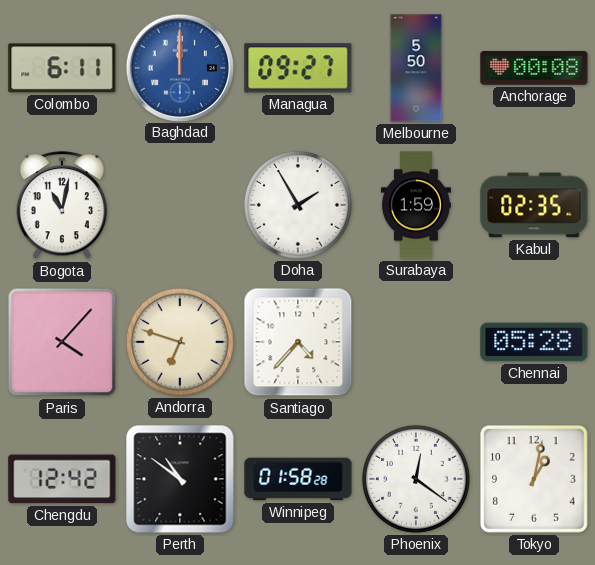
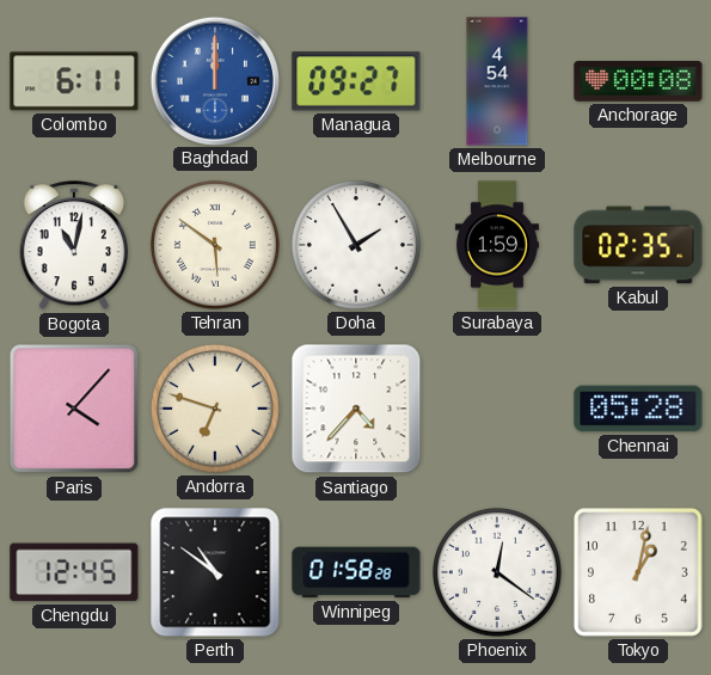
Melbourne: 5:50 -> 4:54 (497, 81)
Tehran: none -> 5:51 (215, 245)
Chengdu: 12:42 -> 12:45 (74, 572)
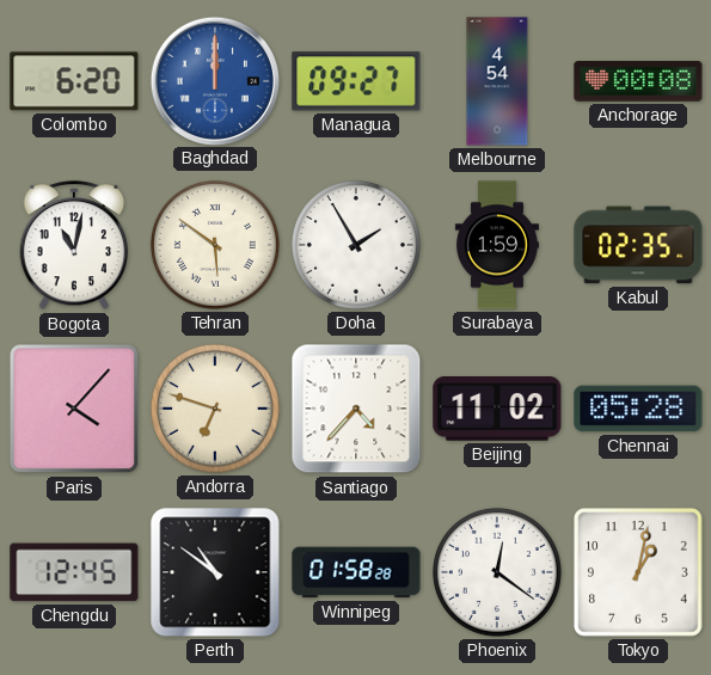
Colombo: 6:11 -> 6:20 (74, 81)
Beijing: none -> 11:02 (497, 410)
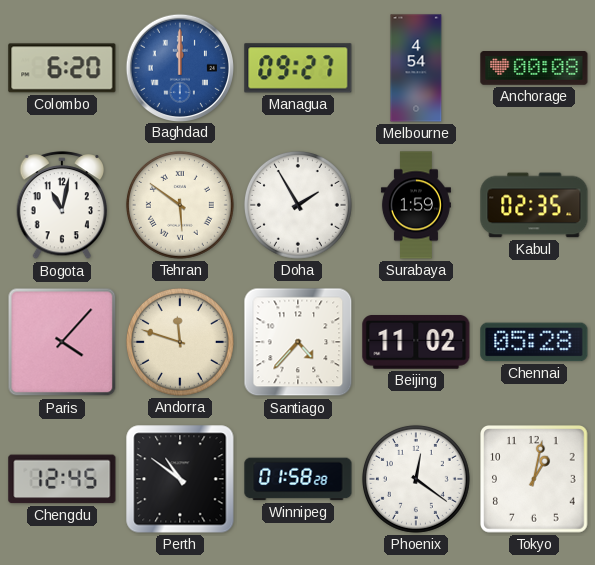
Andorra: 6:48 -> 11:48 (180, 342)
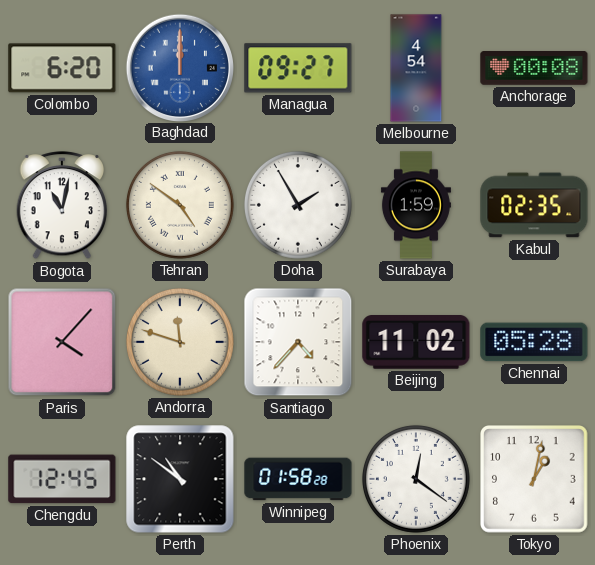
Tehran: 5:51 -> 4:51 (180, 205)
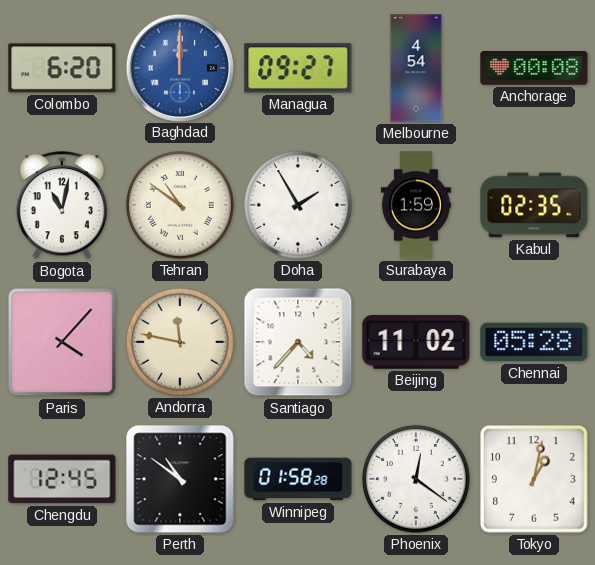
Tehran: 4:51 -> 10:51 (180, 205)
Andorra: 11:48 -> 11:47 (180, 342)
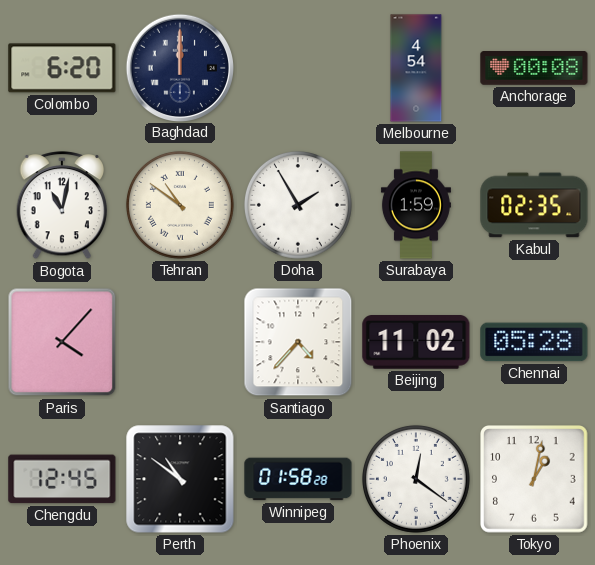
Baghdad dial: blue -> navy (179, 67)
Managua: 09:27 -> none (298, 68)
Andorra: 11:47 -> none (180, 342)
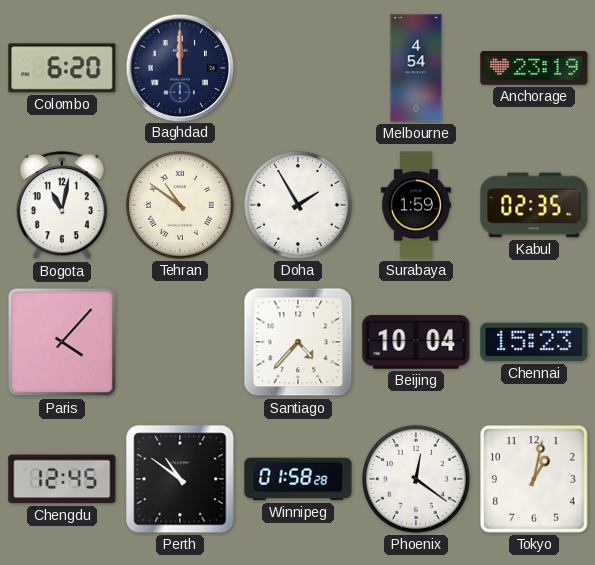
Anchorage: 00:08 -> 23:19 (534, 69)
Beijing: 11:02 -> 10:04 (416, 343)
Chennai: 05:28 -> 15:23 (534, 342)
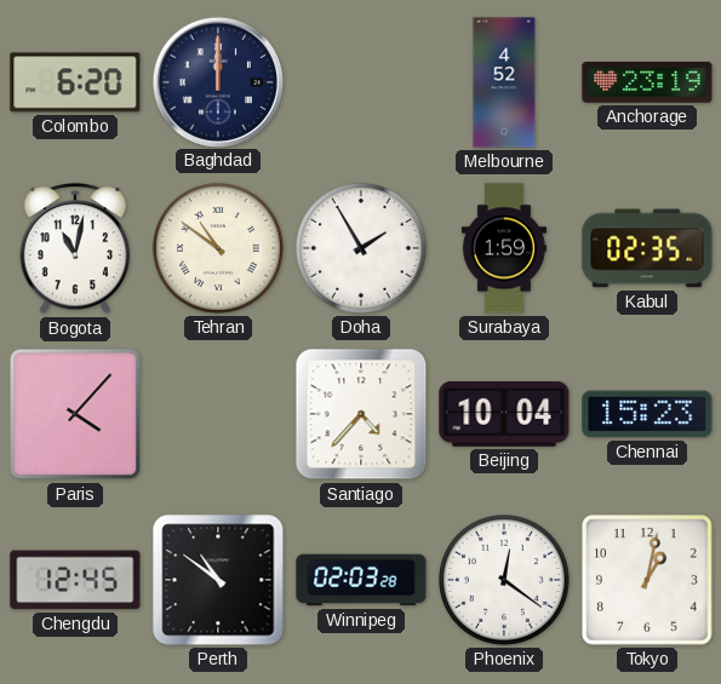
Melbourne: 4:54 -> 4:52 (504, 82)
Winnipeg: 01:58 -> 02:03 (361, 580)
